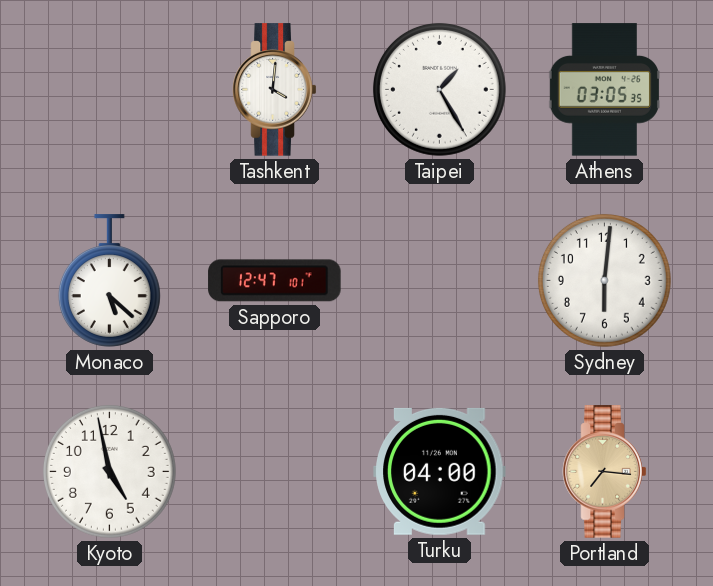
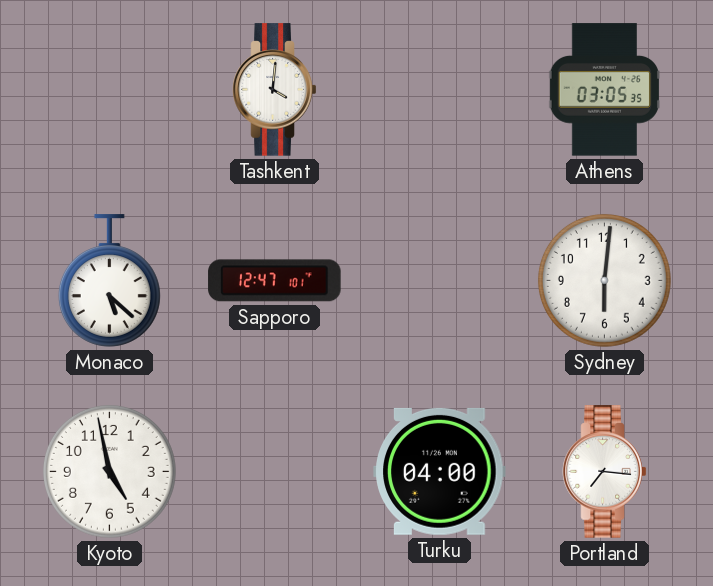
Taipei: 1:25 -> none (439, 89)
Portland dial: champagne -> white (605, 472)
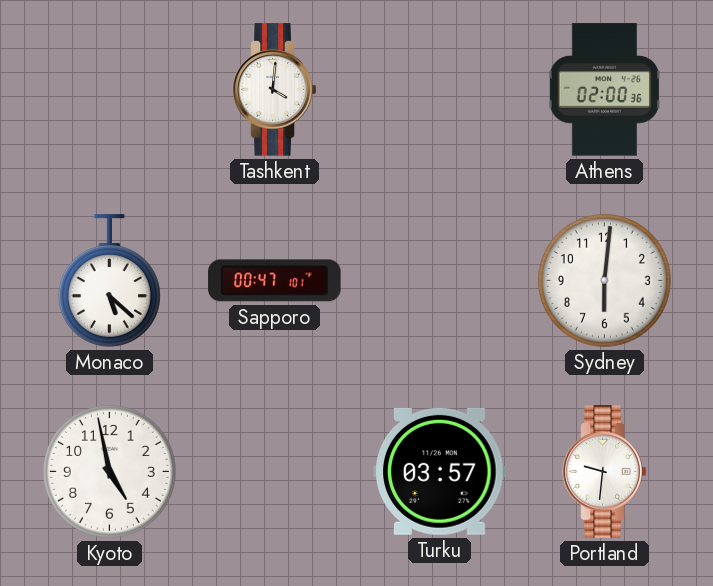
Athens: 03:05 -> 02:00 (604, 90)
Sapporo: 12:47 -> 00:47 (275, 281)
Turku: 04:00 -> 03:57 (440, 471)
Portland: 7:16 -> 9:31 (605, 472)
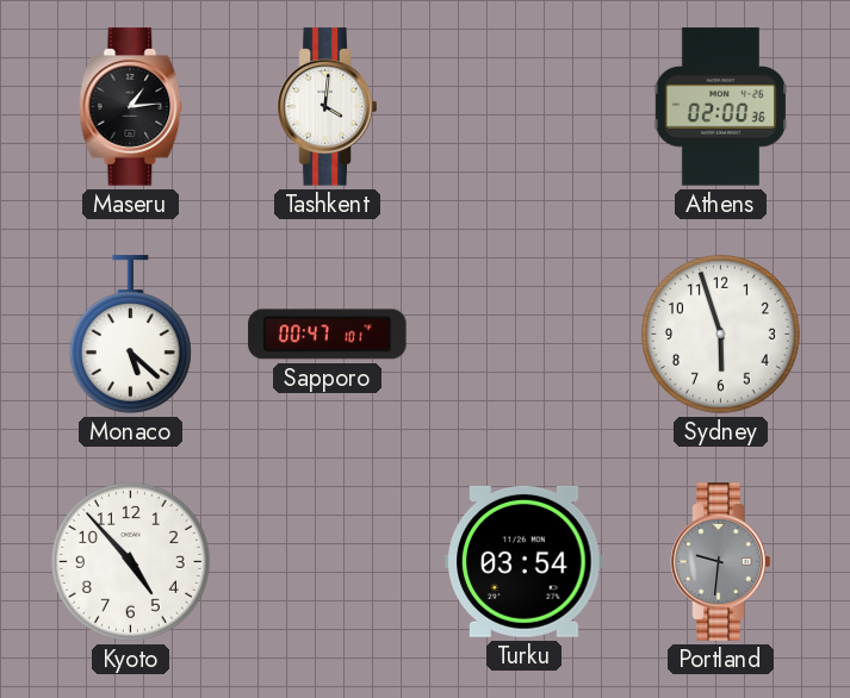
Maseru: none -> 1:14 (131, 107)
Sydney: 6:01 -> 5:57 (720, 334)
Kyoto: 4:58 -> 4:53 (130, 561)
Turku: 03:57 -> 03:54 (525, 561)
Portland dial: white -> grey (721, 562)
